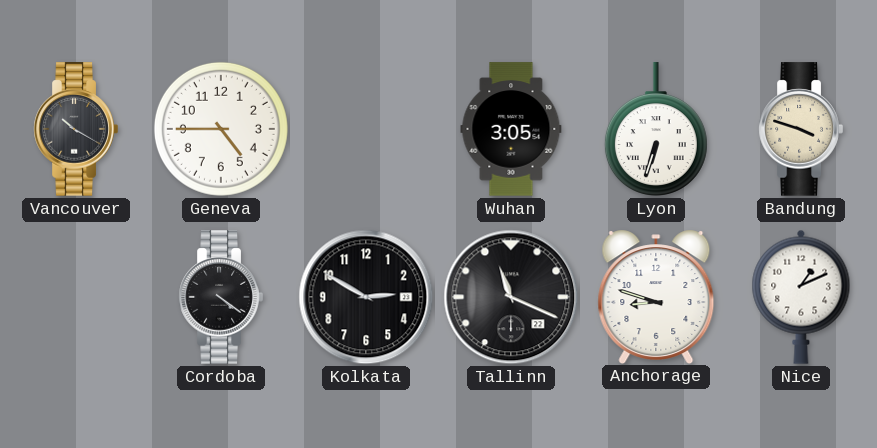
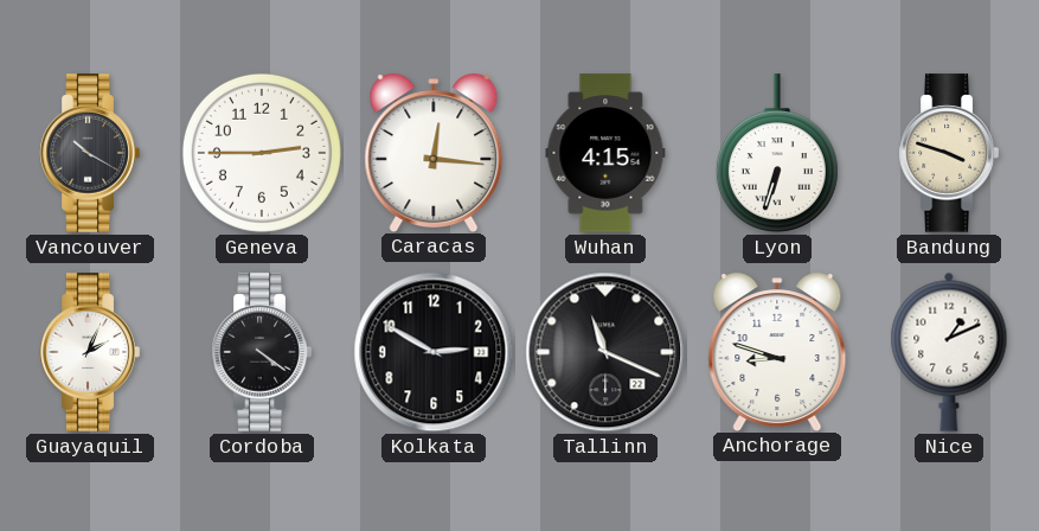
Geneva: 4:45 -> 2:45 (262, 153)
Caracas: none -> 12:16 (434, 152)
Wuhan: 3:05 -> 4:15 (605, 153)
Guayaquil: none -> 2:04 (90, 352)
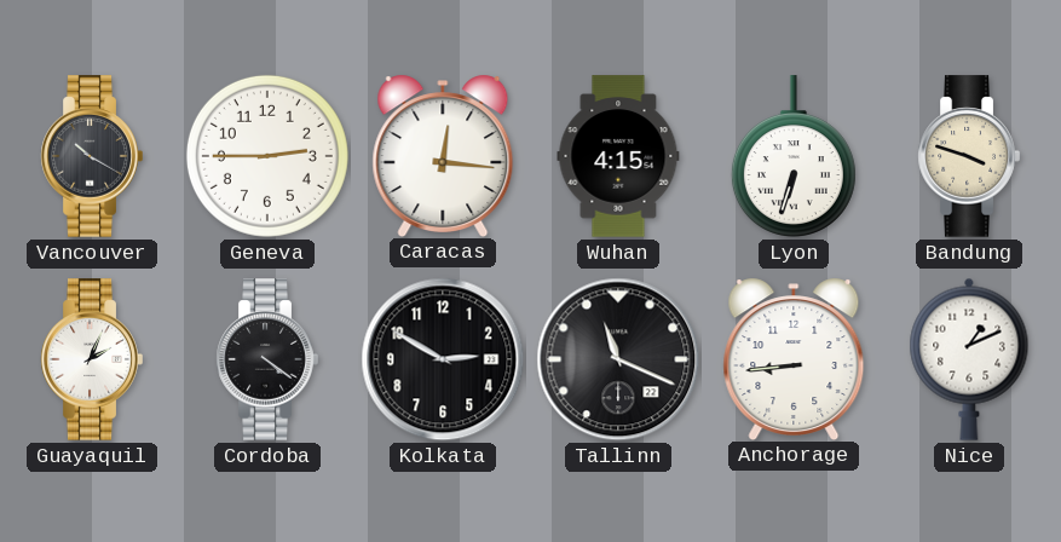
Anchorage: 8:48 -> 8:44 (794, 358)
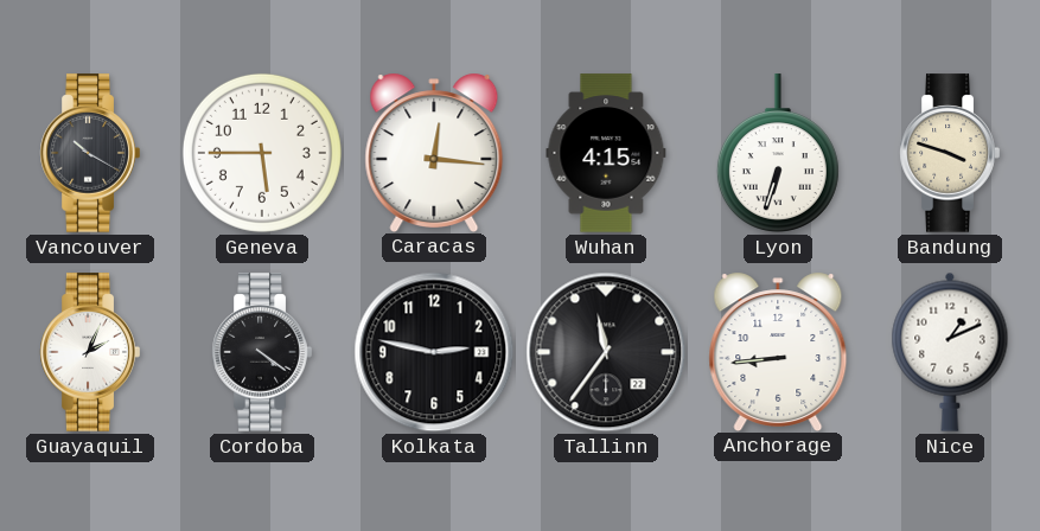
Geneva: 2:45 -> 5:45 (262, 153)
Kolkata: 2:50 -> 2:47 (434, 352)
Tallinn: 11:19 -> 11:36 (606, 352)
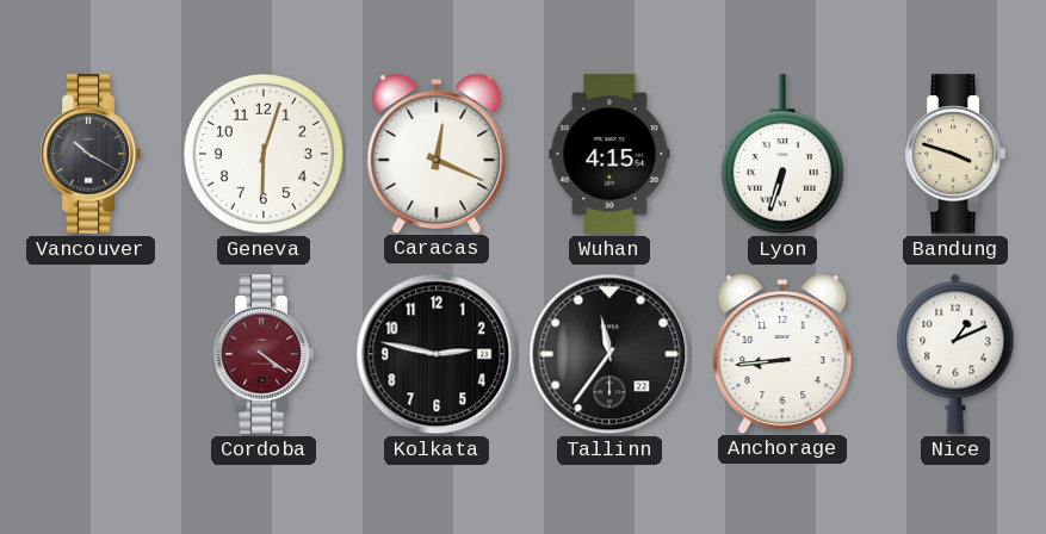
Geneva: 5:45 -> 6:03 (264, 154)
Caracas: 12:16 -> 12:19 (437, 153)
Guayaquil: 2:04 -> none (90, 352)
Cordoba dial: black -> burgundy (264, 354)
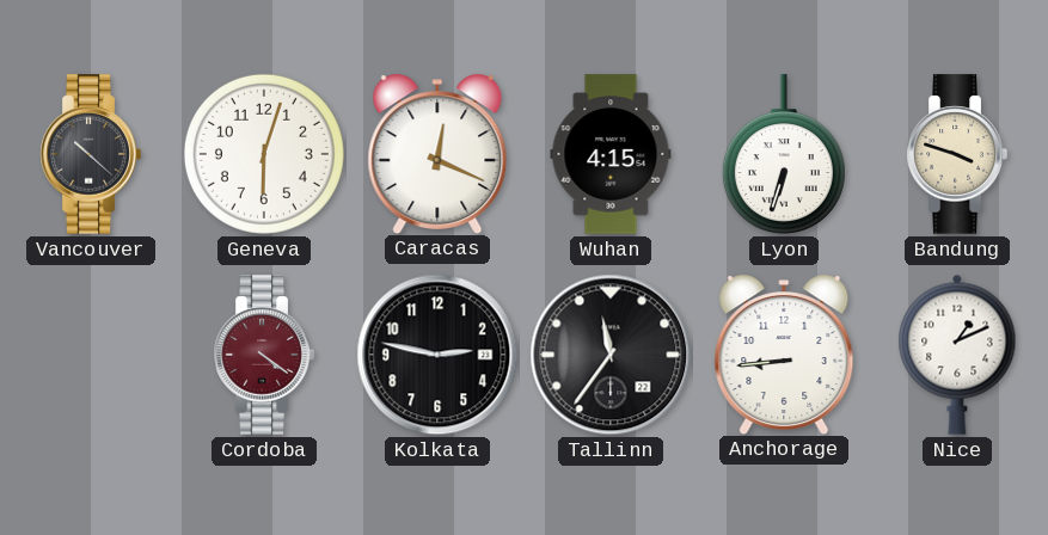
Vancouver: 10:20 -> 10:22 (91, 154)
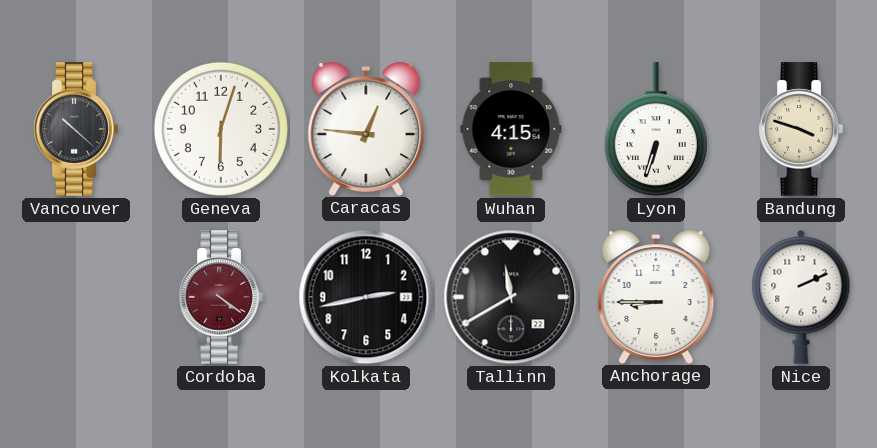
Caracas: 12:19 -> 12:46 (366, 128)
Kolkata: 2:47 -> 2:43 (366, 297)
Tallinn: 11:36 -> 11:40 (511, 297)
Anchorage: 8:44 -> 8:45 (656, 296)
Nice: 1:11 -> 2:11 (801, 297)
